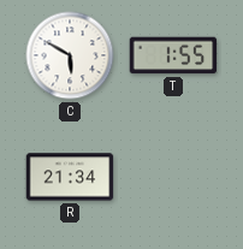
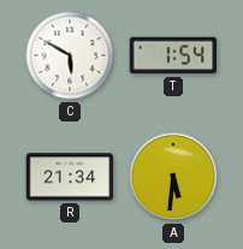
T: 1:55 -> 1:54 (173, 55)
A: none -> 5:31 (173, 177)
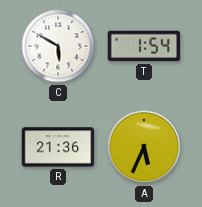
R: 21:34 -> 21:36 (58, 147)
A: 5:31 -> 5:34 (144, 147)
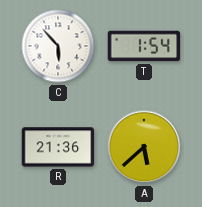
C: 5:50 -> 5:53 (58, 46)
A: 5:34 -> 5:38 (144, 147)
